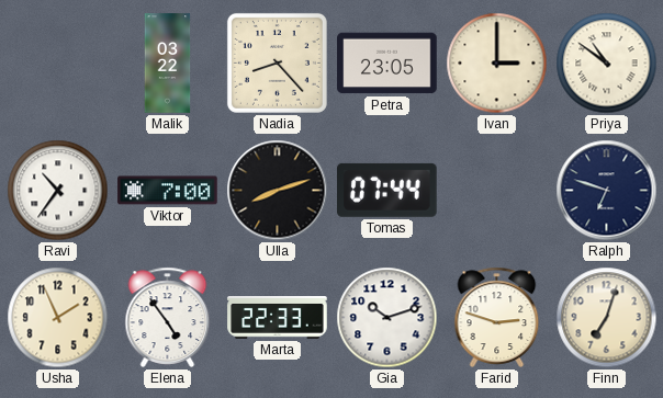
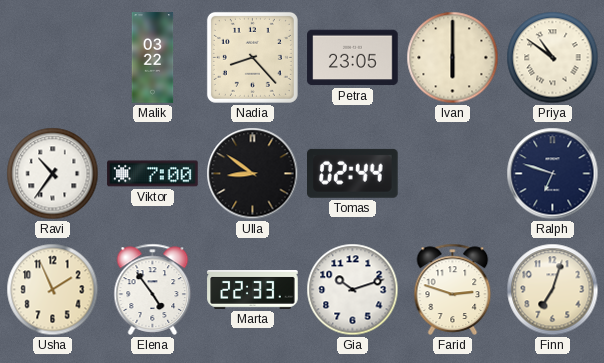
Ivan: 3:00 -> 6:00 (453, 58)
Ulla: 8:12 -> 8:51 (253, 174)
Tomas: 07:44 -> 02:44 (353, 173)
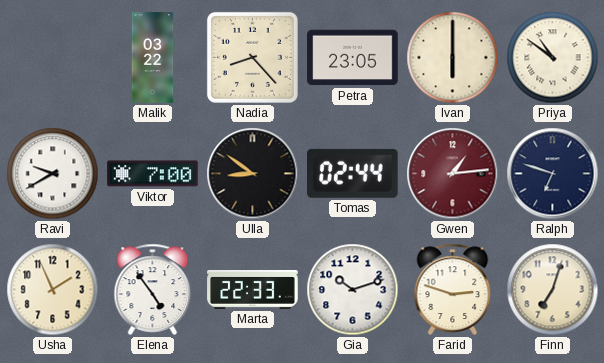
Ravi: 10:36 -> 9:40 (53, 174)
Gwen: none -> 1:14 (453, 174)
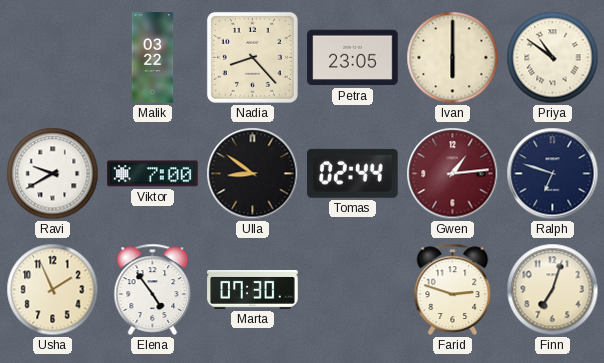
Marta: 22:33 -> 07:30 (253, 290)
Gia: 10:12 -> none (353, 290)
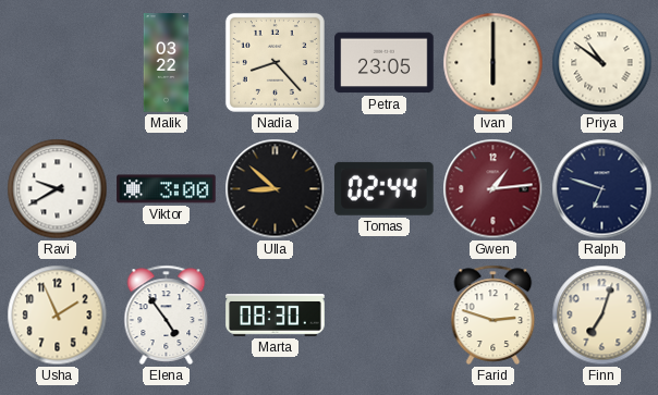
Viktor: 7:00 -> 3:00 (167, 189)
Ulla: 8:51 -> 8:52 (276, 189)
Marta: 07:30 -> 08:30 (276, 316)
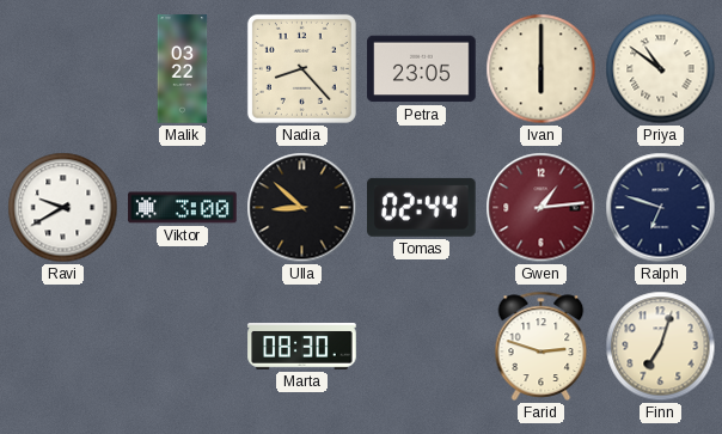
Usha: 1:56 -> none (58, 316)
Elena: 4:54 -> none (167, 314)
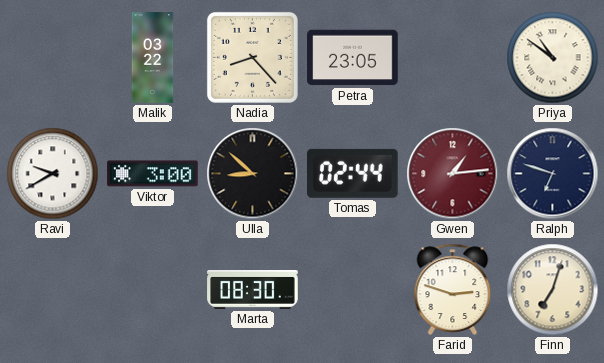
Ivan: 6:00 -> none (541, 69)
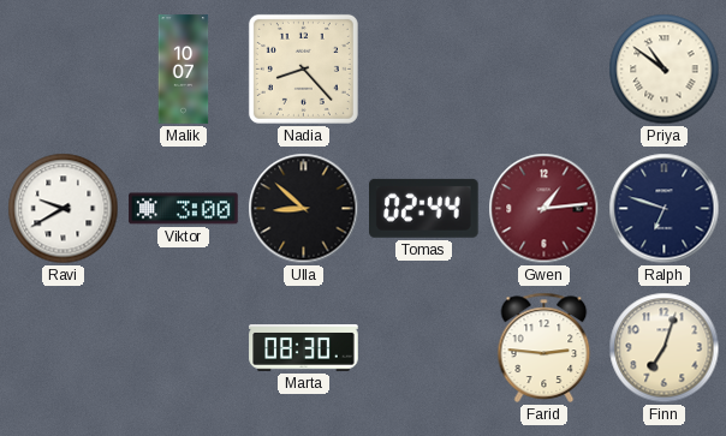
Malik: 03:22 -> 10:07 (184, 70)
Petra: 23:05 -> none (353, 58)
Farid: 2:48 -> 2:46 (544, 347)
